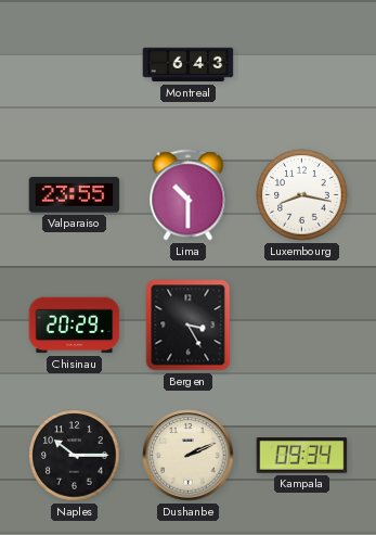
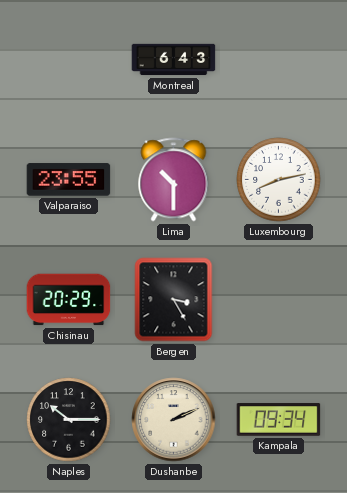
Luxembourg: 8:17 -> 8:13 (279, 180)
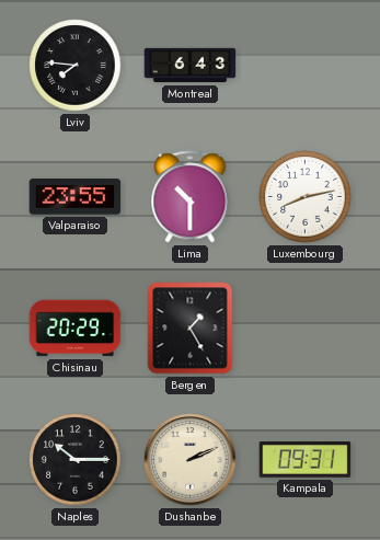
Lviv: none -> 7:46 (76, 66)
Bergen: 3:25 -> 1:25 (191, 329)
Kampala: 09:34 -> 09:31 (306, 460)
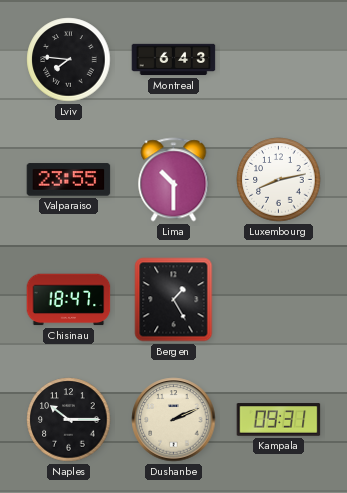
Chisinau: 20:29 -> 18:47 (69, 300)
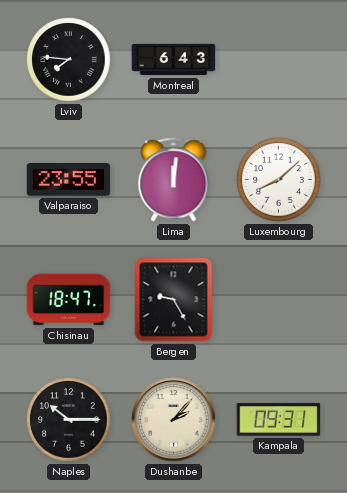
Lima: 10:30 -> 12:01 (174, 180)
Luxembourg: 8:13 -> 8:08 (279, 180)
Bergen: 1:25 -> 9:25 (174, 300)
Dushanbe: 2:11 -> 2:07 (174, 420)
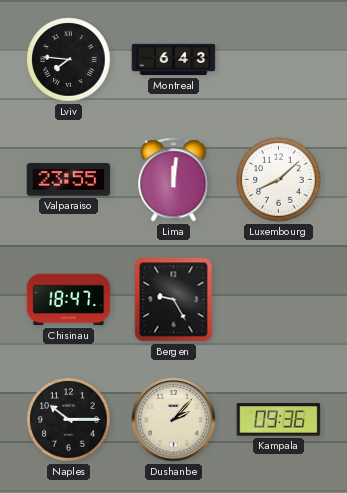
Kampala: 09:31 -> 09:36 (279, 420)
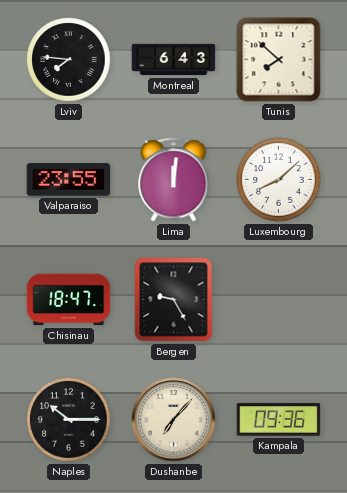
Tunis: none -> 7:52 (279, 60)
Dushanbe: 2:07 -> 7:07 (174, 420)
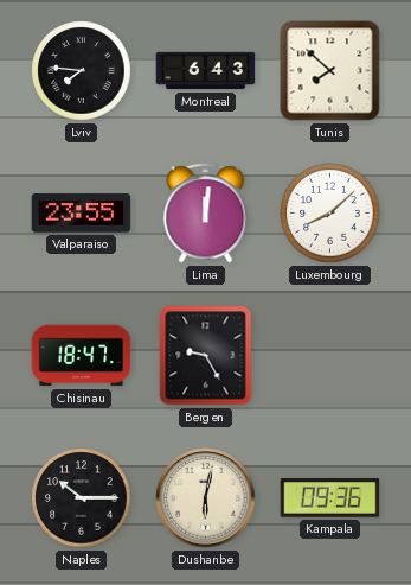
Dushanbe: 7:07 -> 6:02 (206, 498)
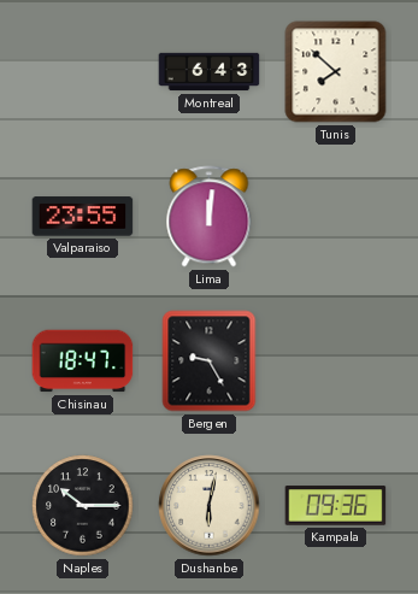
Lviv: 7:46 -> none (82, 71)
Luxembourg: 8:08 -> none (330, 214)
